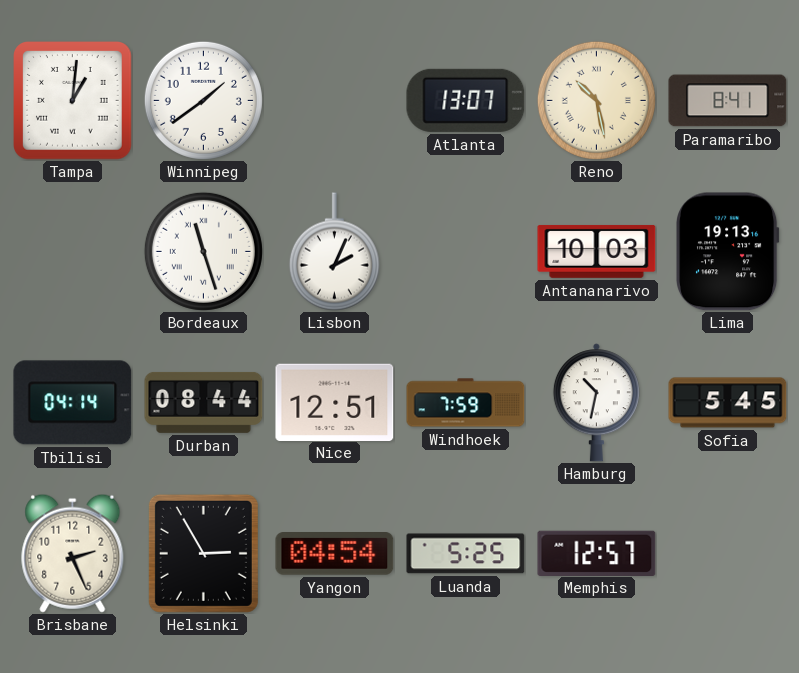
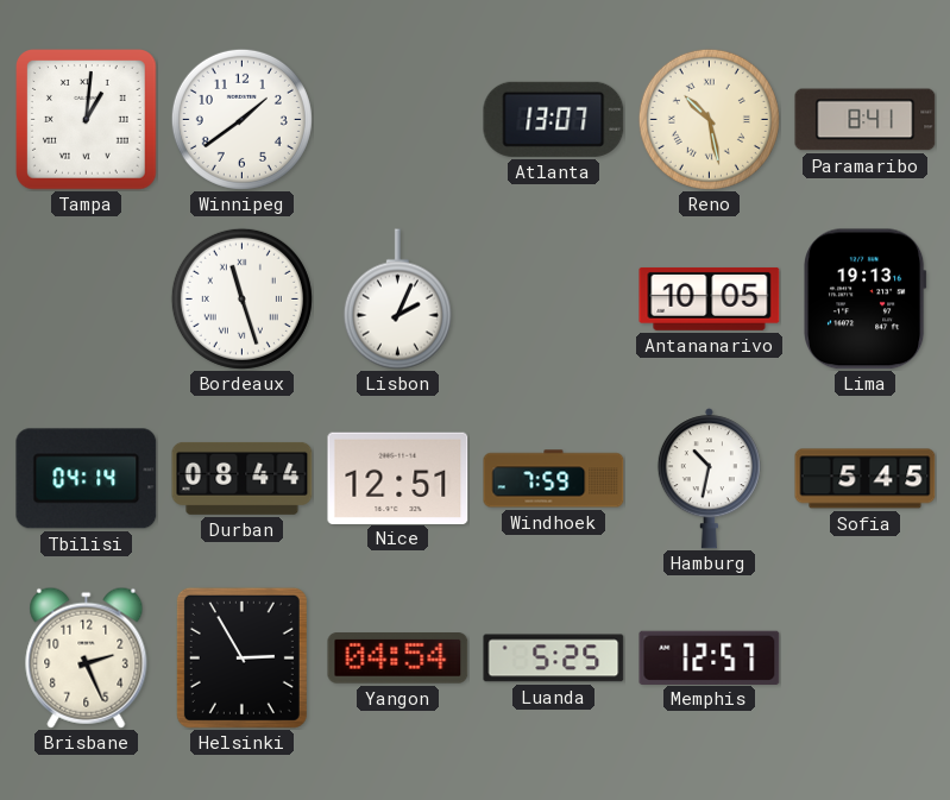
Antananarivo: 10:03 -> 10:05 (710, 298)
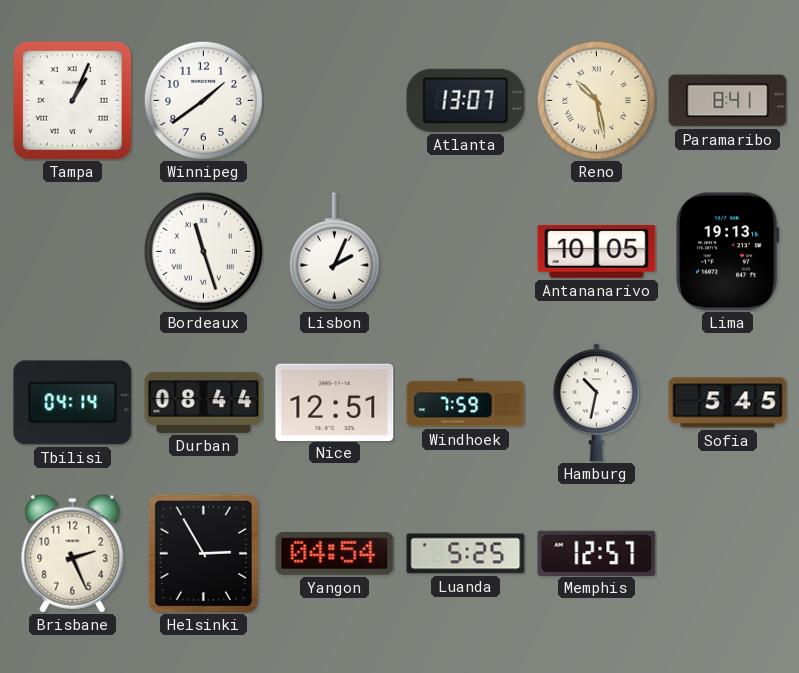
Tampa: 1:01 -> 1:04 (73, 101)
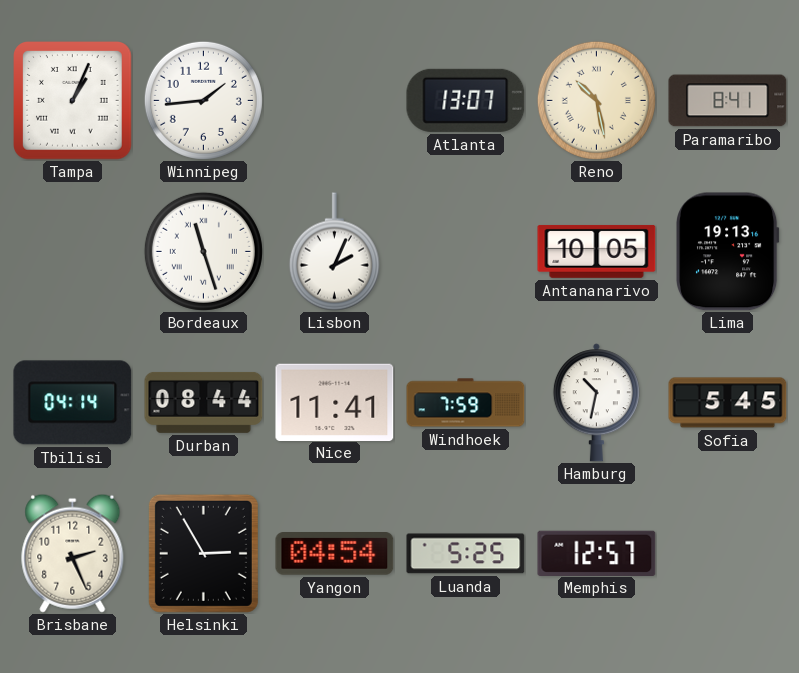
Winnipeg: 1:39 -> 1:44 (203, 100)
Nice: 12:51 -> 11:41 (335, 402)
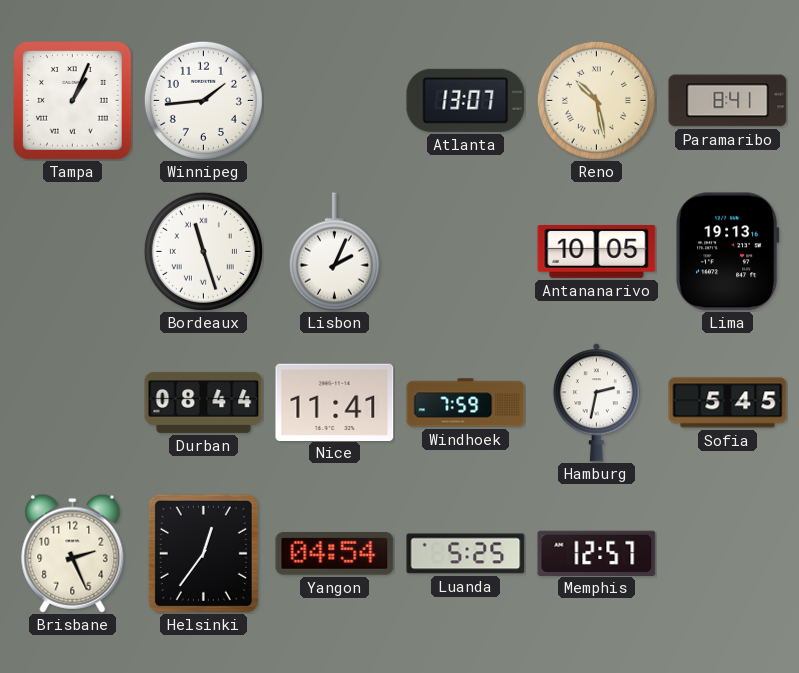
Tbilisi: 04:14 -> none (73, 403)
Hamburg: 10:32 -> 2:32 (596, 403)
Helsinki: 2:55 -> 12:36 (203, 553)
